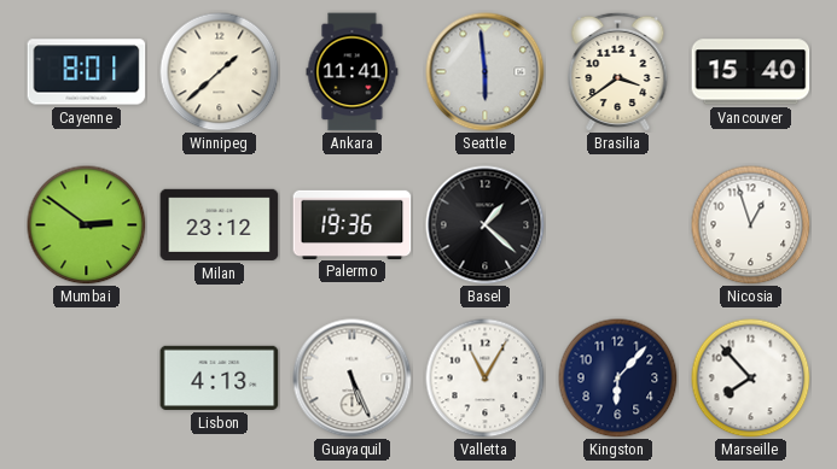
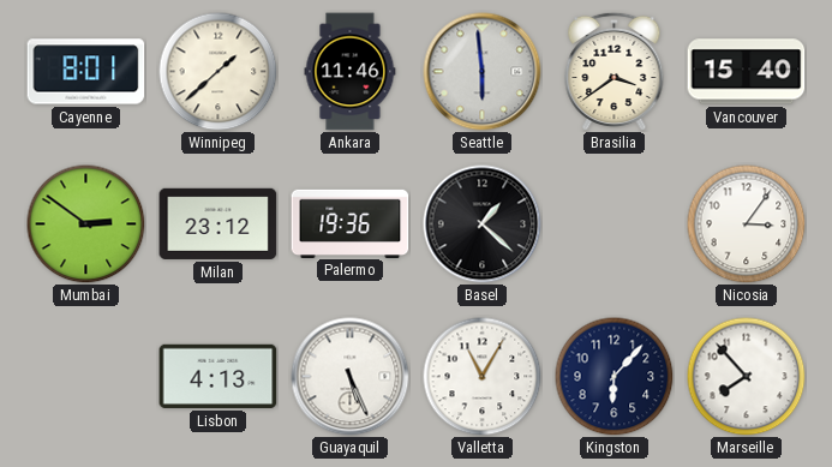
Ankara: 11:41 -> 11:46 (351, 72)
Nicosia: 12:57 -> 3:06 (747, 224)
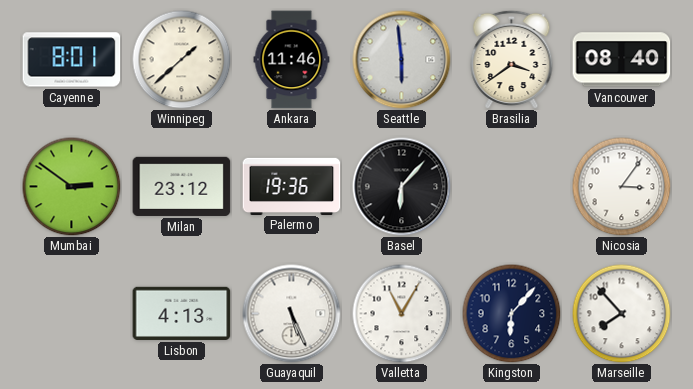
Vancouver: 15:40 -> 08:40 (622, 60)
Basel: 1:22 -> 6:07 (402, 187)
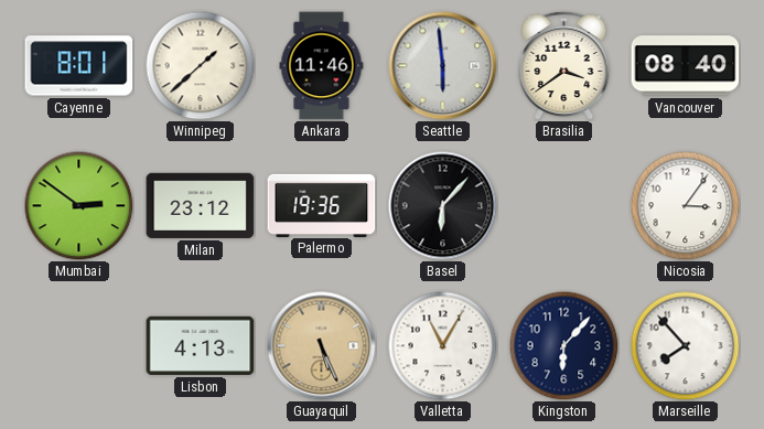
Guayaquil dial: white -> champagne (322, 346)
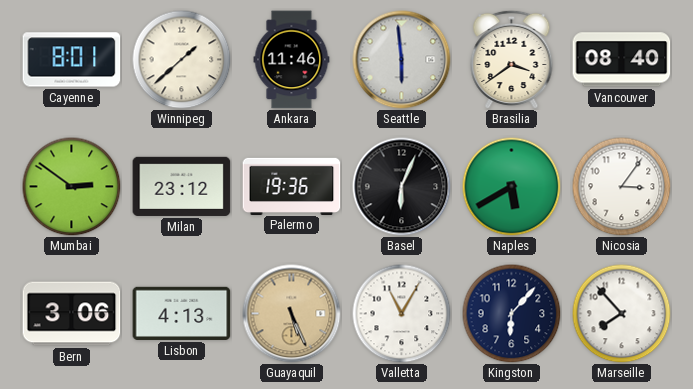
Basel: 6:07 -> 6:04 (402, 187)
Naples: none -> 5:40 (512, 187)
Bern: none -> 3:06 (72, 314)
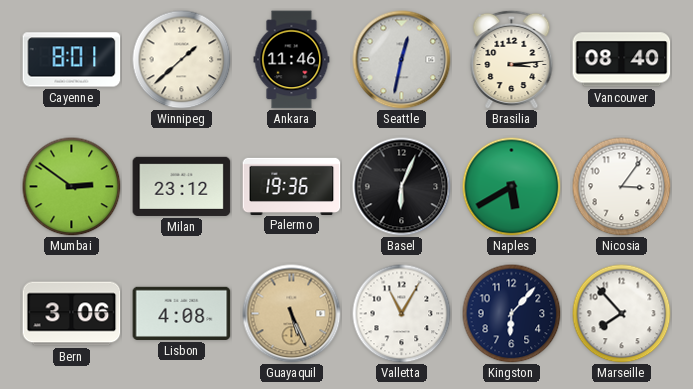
Seattle: 5:59 -> 12:32 (402, 60)
Brasilia: 3:39 -> 3:14 (512, 59)
Lisbon: 4:13 -> 4:08 (182, 313)
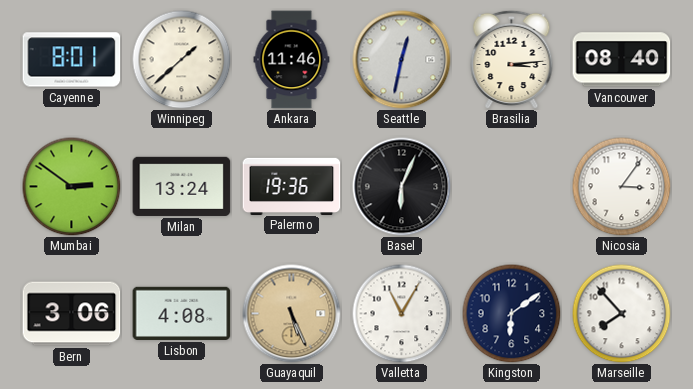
Milan: 23:12 -> 13:24 (182, 186)
Naples: 5:40 -> none (512, 187)
Kingston: 6:07 -> 6:09 (512, 314)
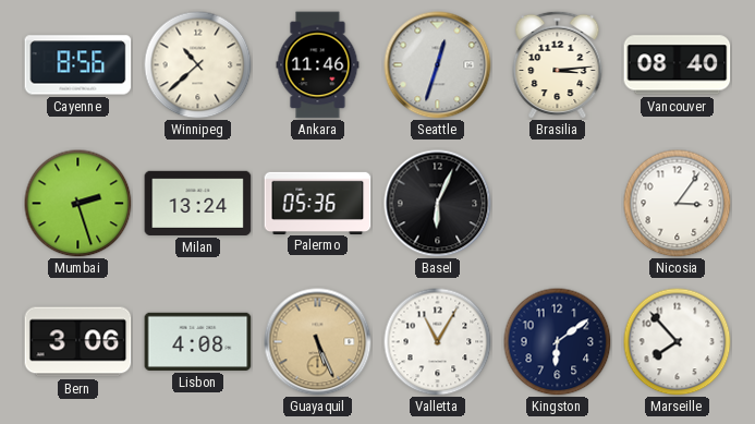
Cayenne: 8:01 -> 8:56 (78, 65)
Winnipeg: 1:38 -> 10:38 (198, 65)
Seattle: 12:32 -> 12:33 (438, 65)
Mumbai: 2:51 -> 2:27 (78, 204)
Palermo: 19:36 -> 05:36 (318, 203)
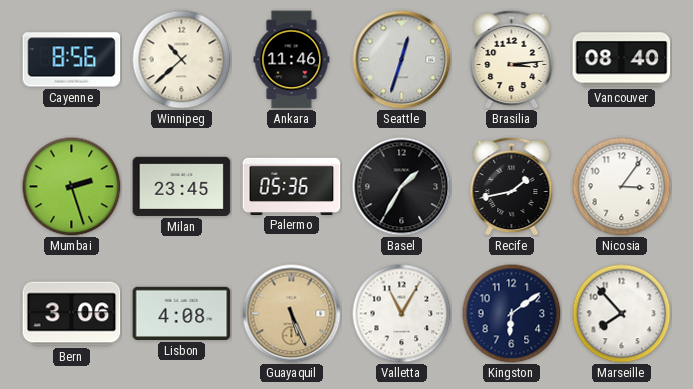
Milan: 13:24 -> 23:45 (182, 186)
Basel: 6:04 -> 1:35 (402, 187)
Recife: none -> 1:43 (512, 186)
